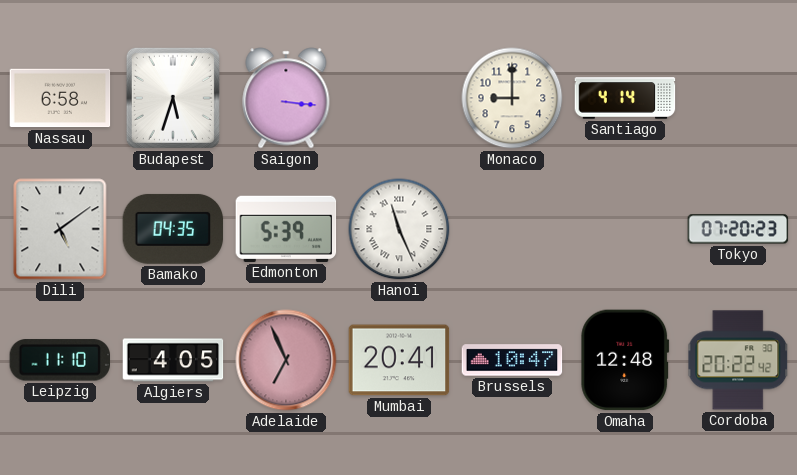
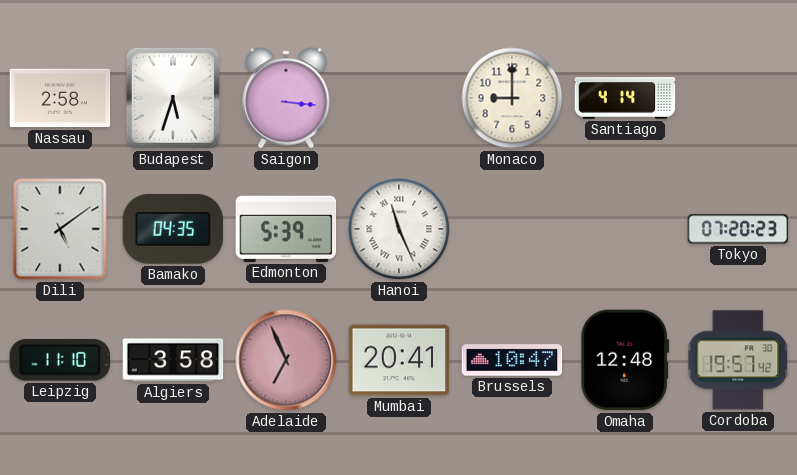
Nassau: 6:58 -> 2:58 (60, 98)
Algiers: 4:05 -> 3:58 (173, 360)
Cordoba: 20:22 -> 19:57 (738, 360)
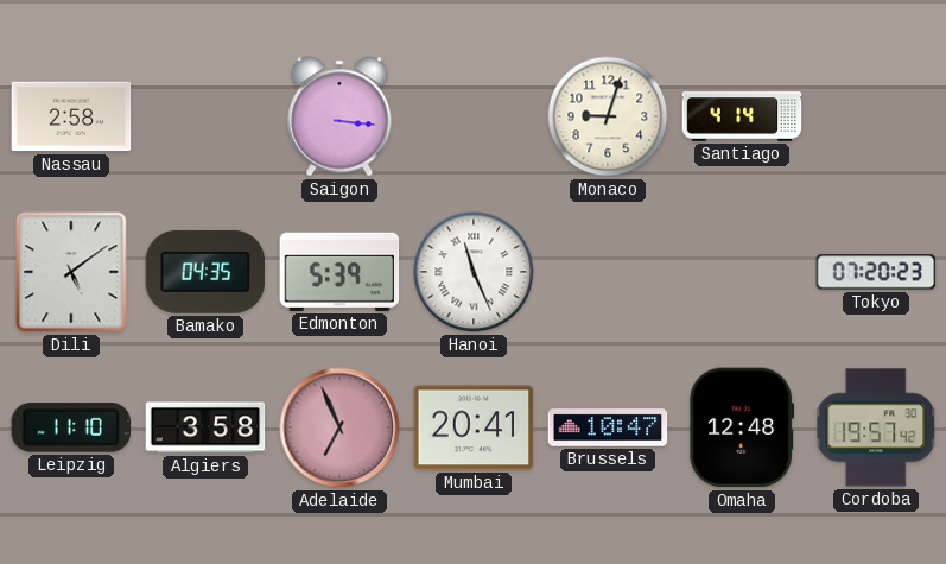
Budapest: 5:33 -> none (173, 98)
Monaco: 9:00 -> 9:03 (608, 116)
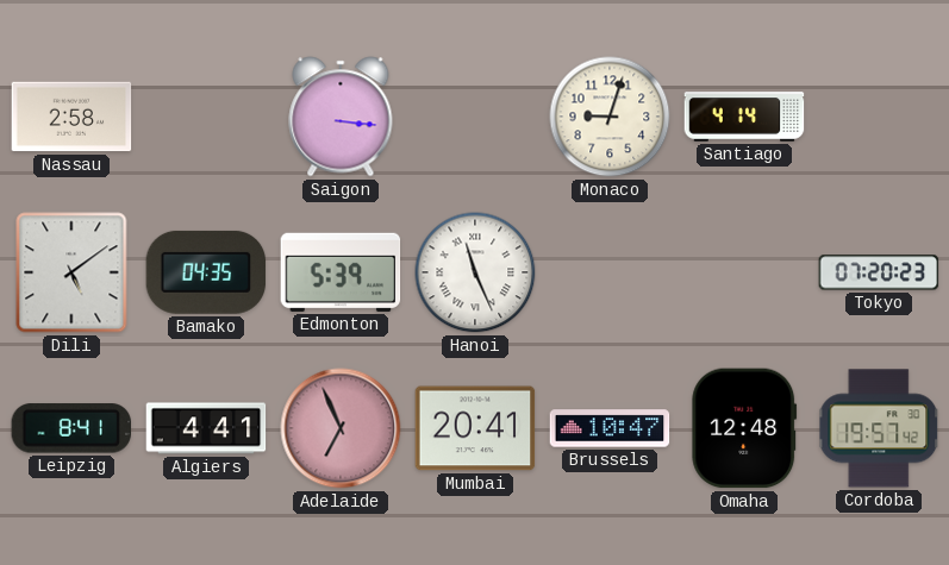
Leipzig: 11:10 -> 8:41 (70, 428)
Algiers: 3:58 -> 4:41 (206, 428)
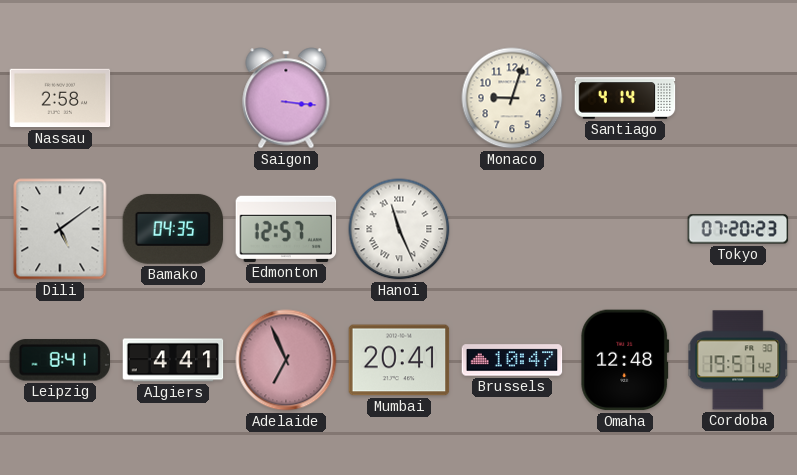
Edmonton: 5:39 -> 12:57 (286, 229)
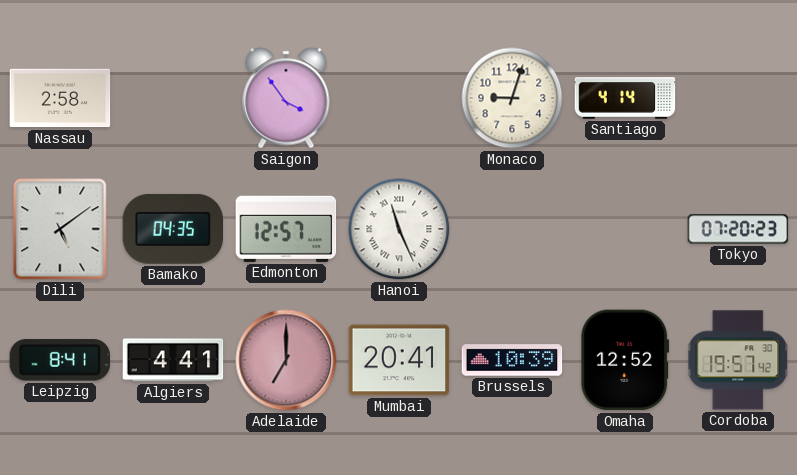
Saigon: 3:16 -> 3:54 (286, 98)
Adelaide: 6:56 -> 7:00 (286, 360)
Brussels: 10:47 -> 10:39 (512, 360)
Omaha: 12:48 -> 12:52 (625, 360)
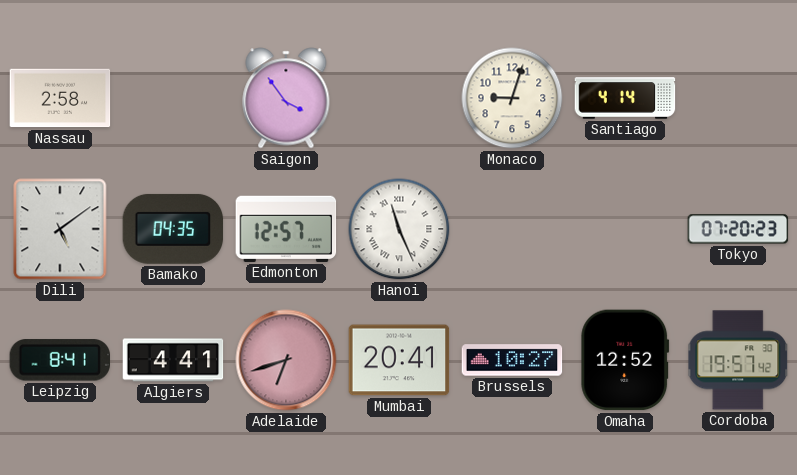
Adelaide: 7:00 -> 6:42 (286, 360)
Brussels: 10:39 -> 10:27 (512, 360)
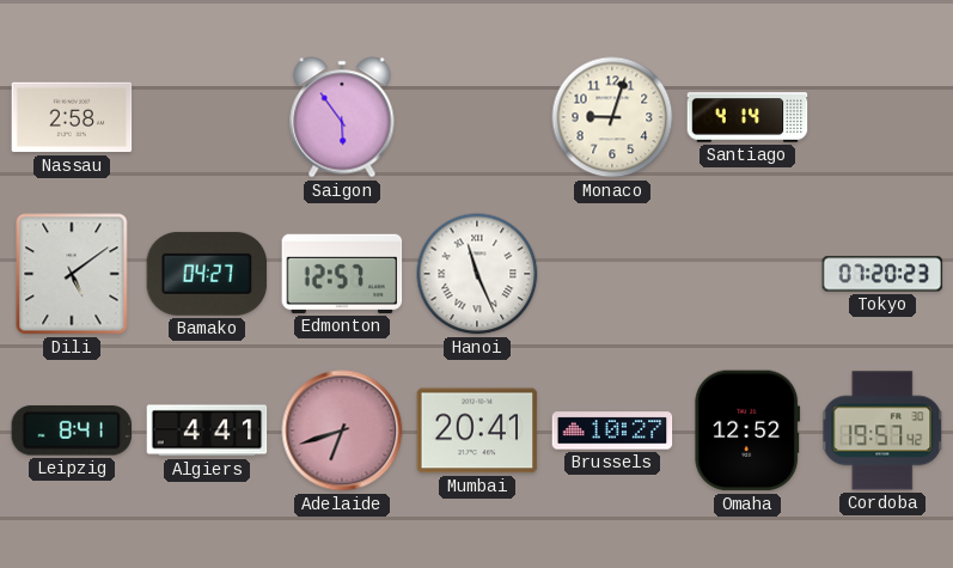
Saigon: 3:54 -> 5:54 (342, 117)
Bamako: 04:35 -> 04:27 (207, 274)
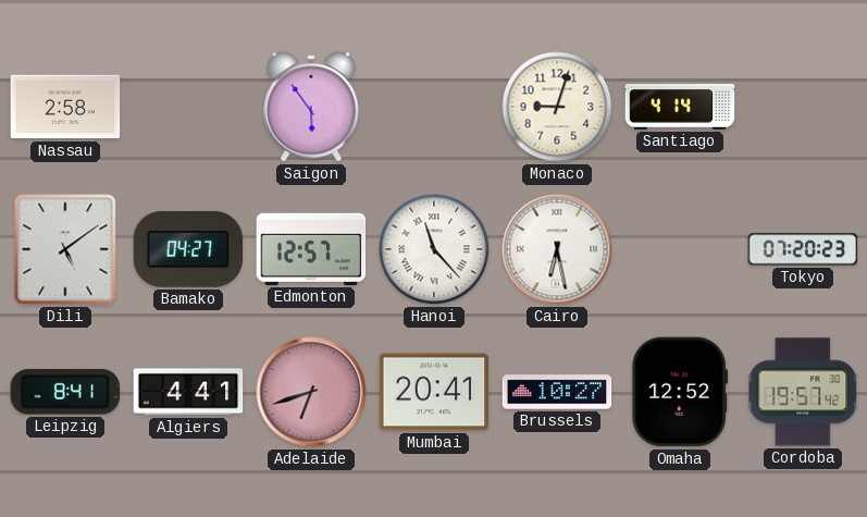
Hanoi: 11:26 -> 11:23 (434, 249)
Cairo: none -> 6:28 (557, 249)
